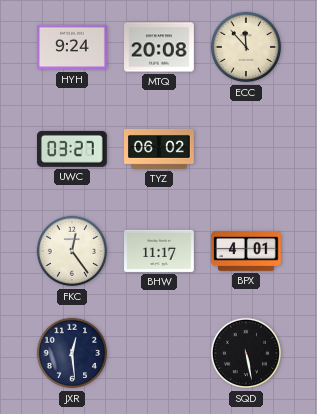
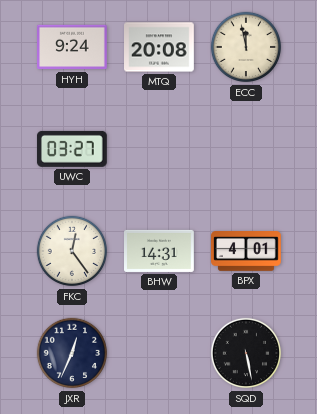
ECC: 11:53 -> 11:58 (246, 47)
TYZ: 06:02 -> none (160, 149)
BHW: 11:17 -> 14:31 (160, 251)
JXR: 12:29 -> 12:34 (72, 353)
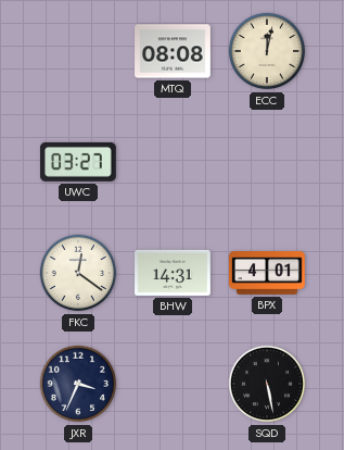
HYH: 9:24 -> none (73, 47)
MTQ: 20:08 -> 08:08 (174, 51)
ECC: 11:58 -> 12:02 (267, 51)
FKC: 12:24 -> 12:21 (78, 273)
JXR: 12:34 -> 3:34 (78, 384)
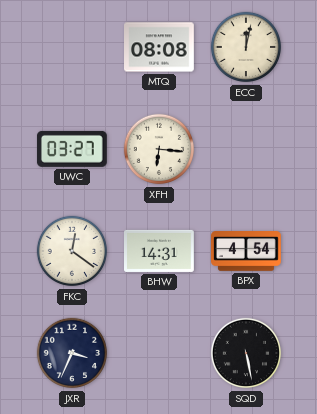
XFH: none -> 6:16 (159, 149)
BPX: 4:01 -> 4:54 (247, 252)
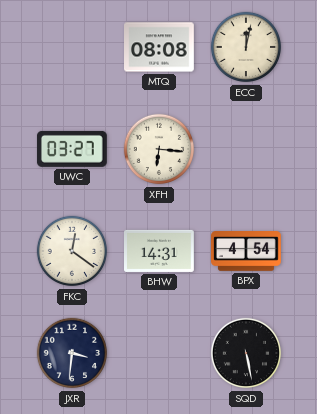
JXR: 3:34 -> 3:31 (72, 353)
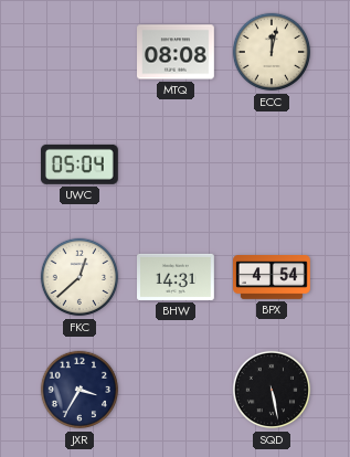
UWC: 03:27 -> 05:04 (79, 164)
XFH: 6:16 -> none (159, 149)
FKC: 12:21 -> 12:38 (79, 277)
JXR: 3:31 -> 3:35 (79, 390)
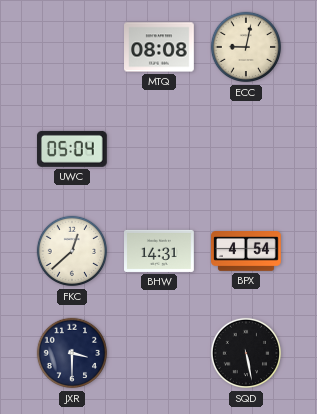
ECC: 12:02 -> 9:02 (246, 47)
JXR: 3:35 -> 3:30 (72, 353)
